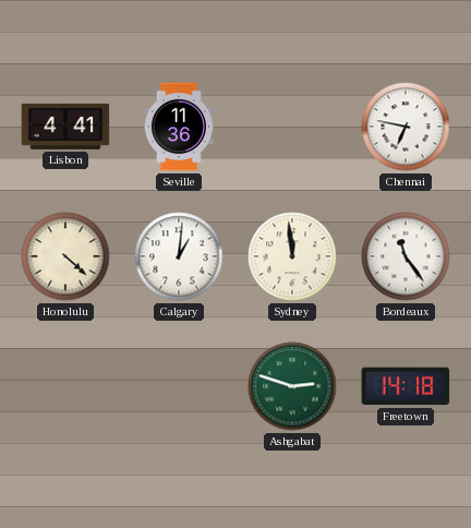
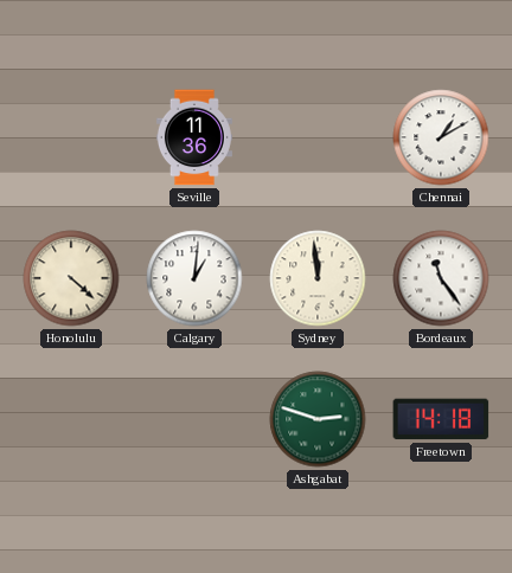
Lisbon: 4:41 -> none (65, 127)
Chennai: 6:47 -> 1:10 (441, 137)
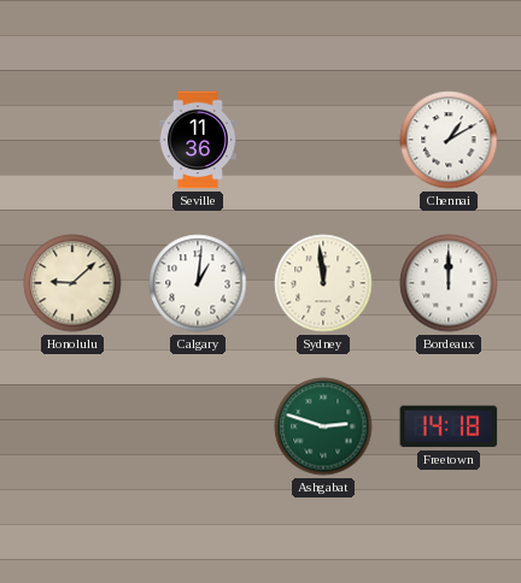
Honolulu: 4:22 -> 9:08 (72, 283)
Bordeaux: 11:24 -> 12:00 (449, 283)
